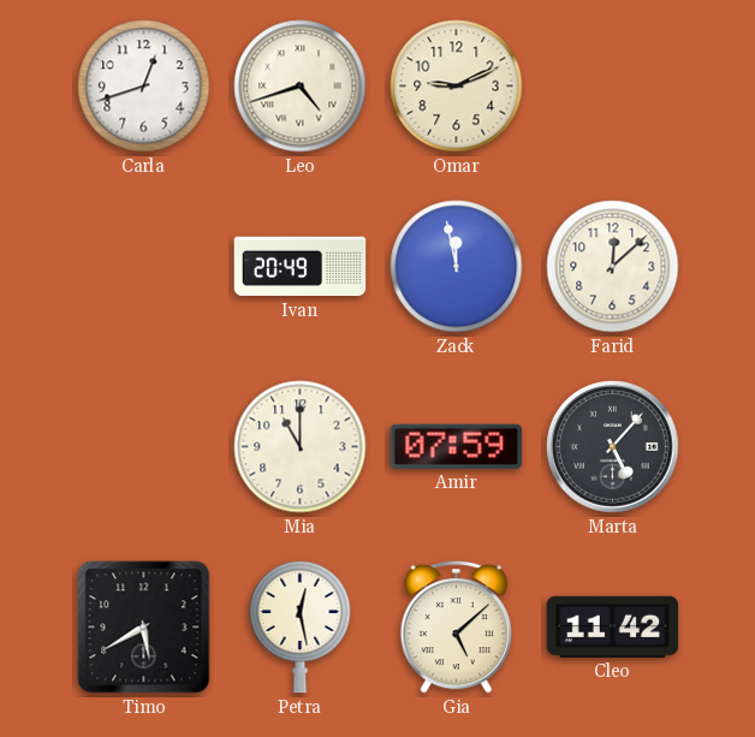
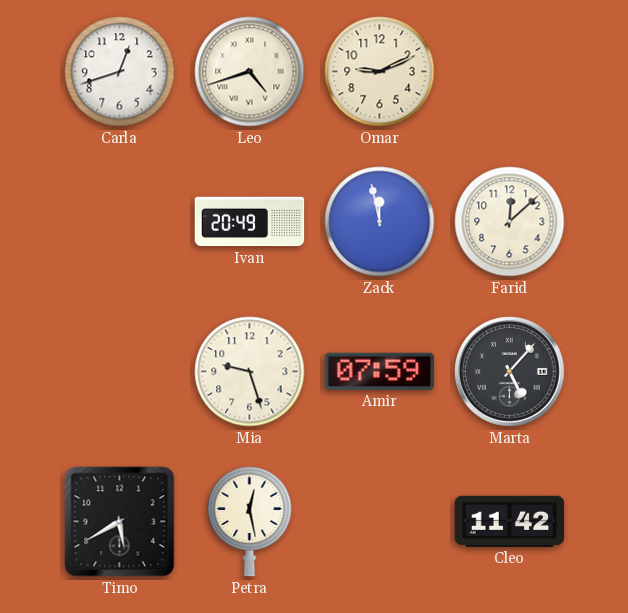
Mia: 11:00 -> 9:27 (250, 372)
Gia: 5:08 -> none (456, 628)
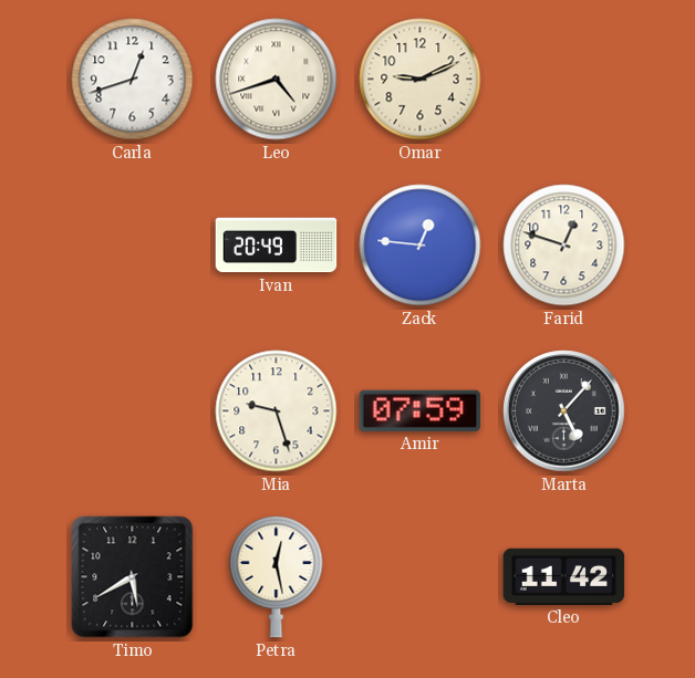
Zack: 11:58 -> 12:46 (421, 246)
Farid: 12:08 -> 12:48 (564, 246)
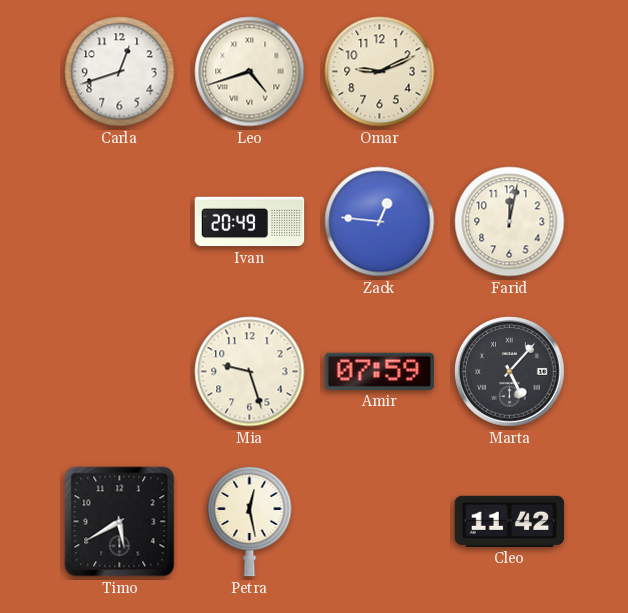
Farid: 12:48 -> 12:02 (510, 222)
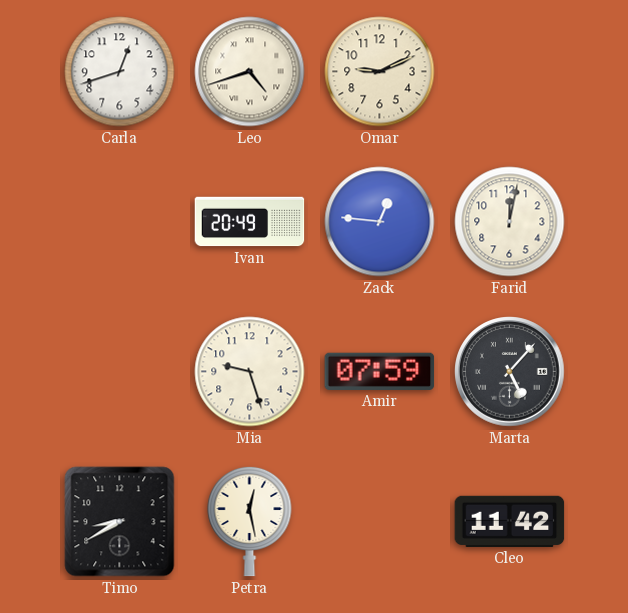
Timo: 5:40 -> 8:40 (120, 522)
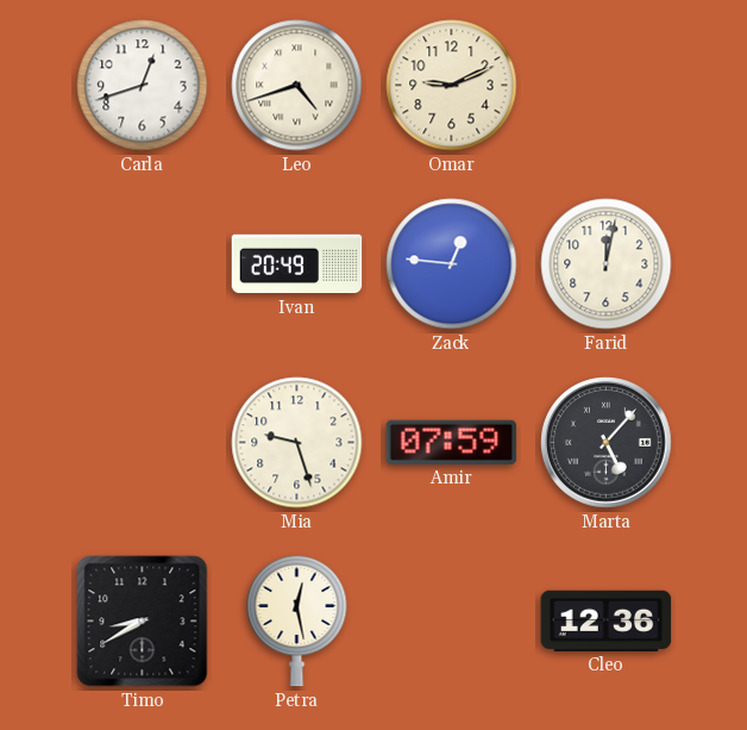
Cleo: 11:42 -> 12:36 (607, 620)
